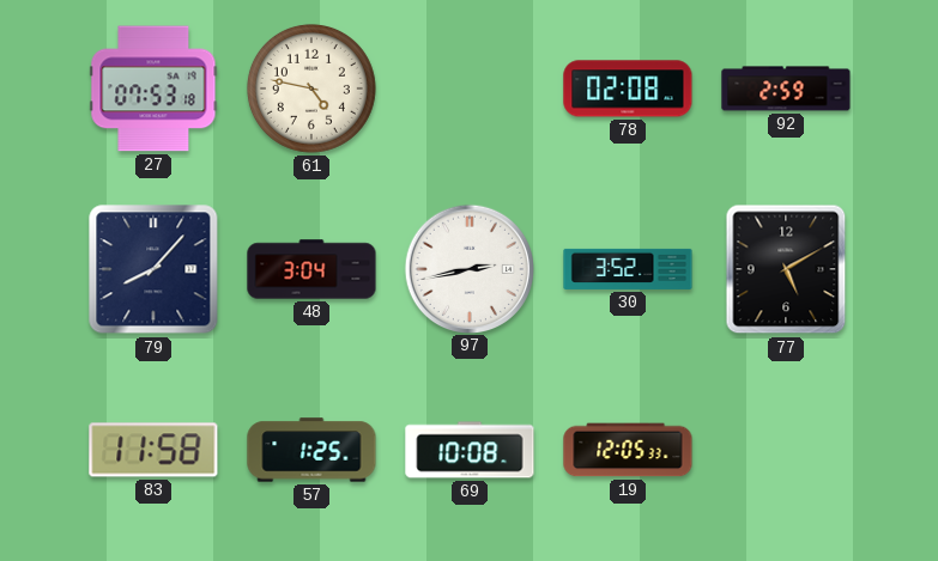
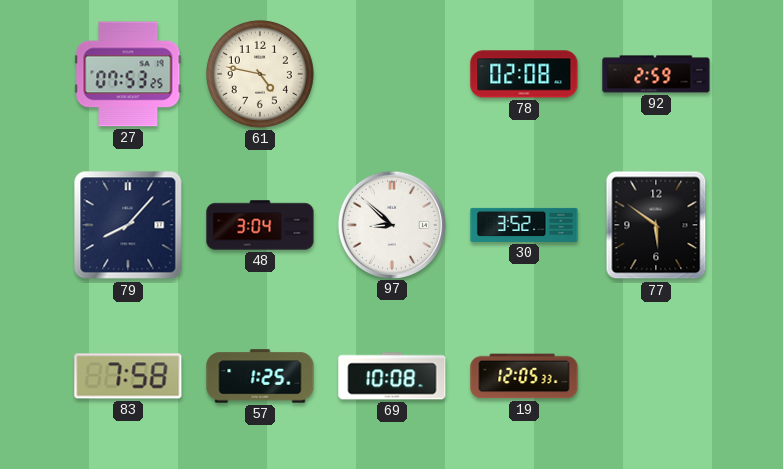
27: 07:53:18 -> 07:53:25 (128, 74)
97: 2:43 -> 8:52 (391, 224)
77: 5:10 -> 5:51 (656, 225)
83: 11:58 -> 7:58 (128, 376)
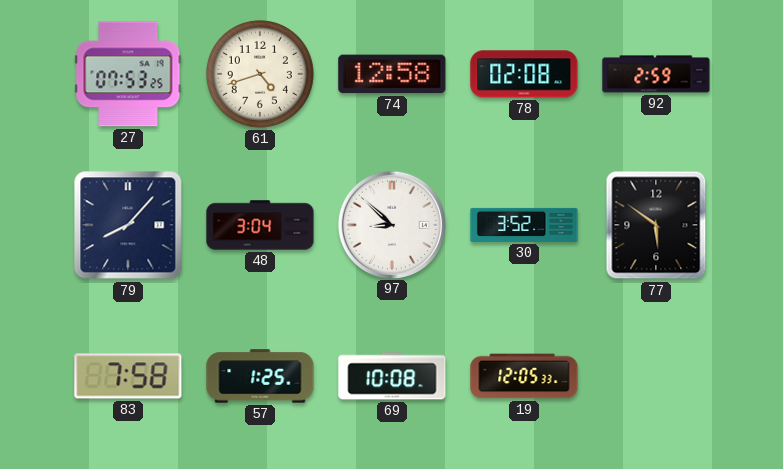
61: 4:47 -> 4:42 (260, 74)
74: none -> 12:58 (392, 74)
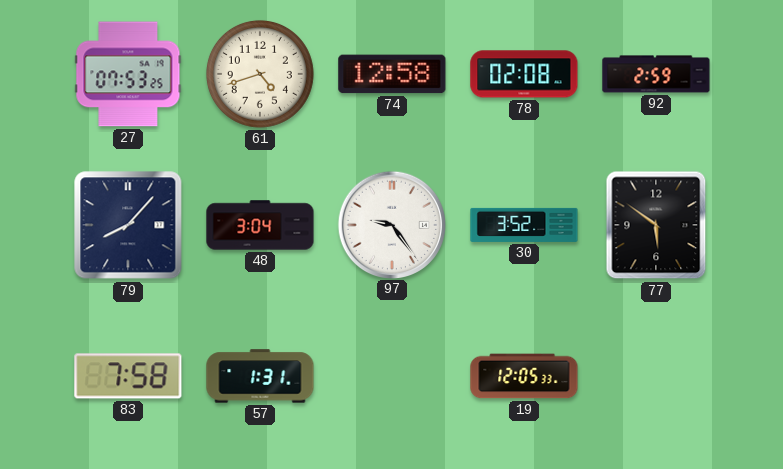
97: 8:52 -> 9:24 (391, 224)
57: 1:25 -> 1:31 (260, 376)
69: 10:08 -> none (392, 376)
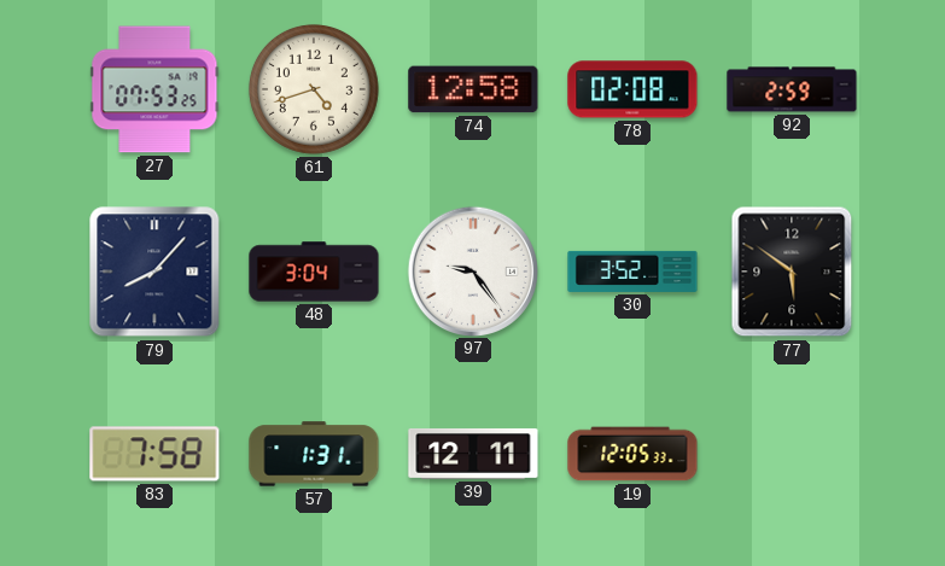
39: none -> 12:11 (473, 454)
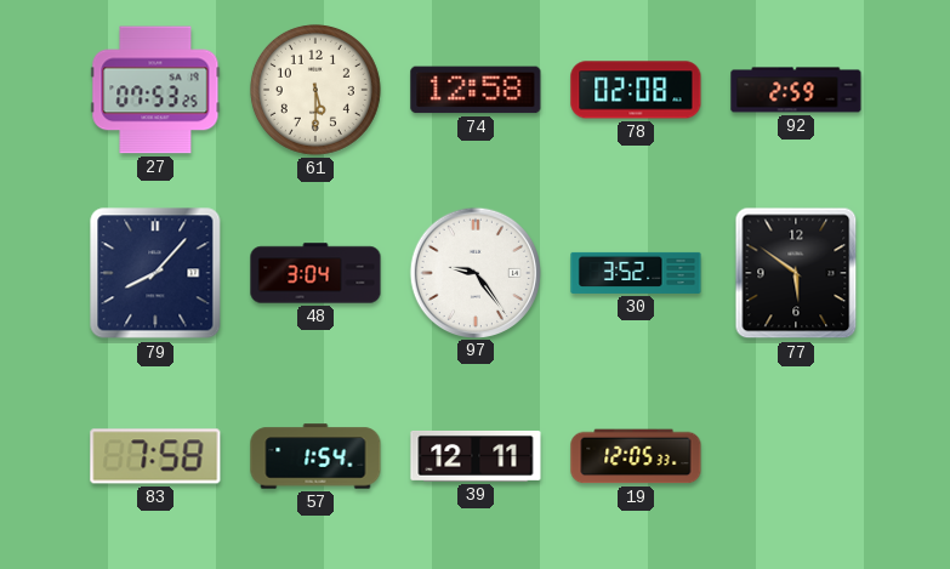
61: 4:42 -> 5:30 (315, 90)
57: 1:31 -> 1:54 (315, 456)
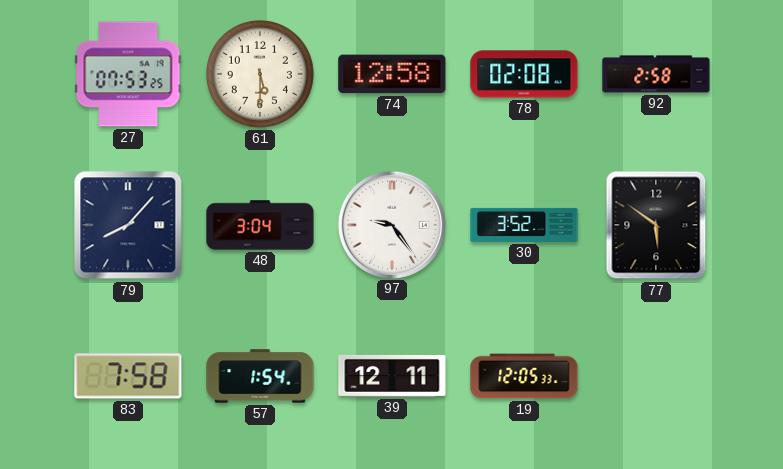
92: 2:59 -> 2:58 (656, 74)
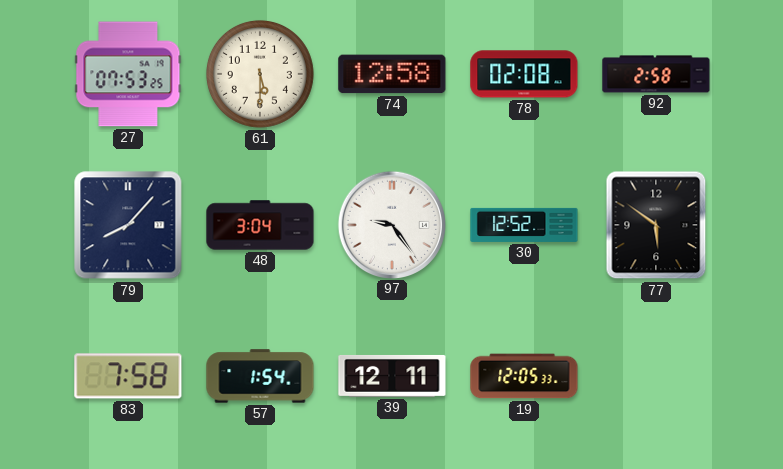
30: 3:52 -> 12:52 (524, 225)
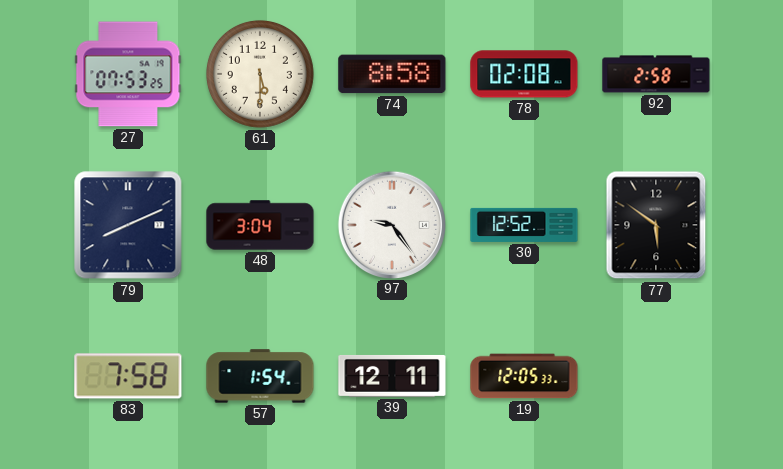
74: 12:58 -> 8:58 (392, 74)
79: 8:07 -> 8:11 (128, 225)
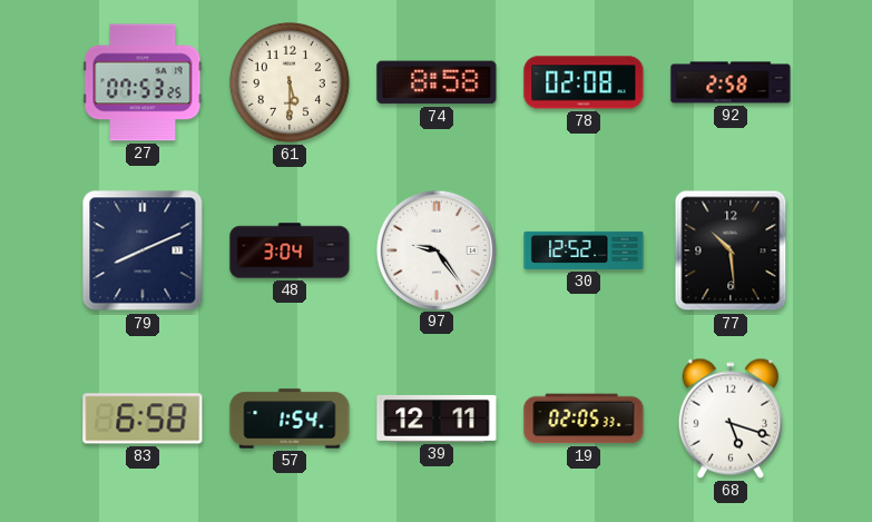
77: 5:51 -> 10:29 (731, 250)
83: 7:58 -> 6:58 (143, 418)
19: 12:05 -> 02:05 (584, 418)
68: none -> 5:18 (731, 418)
